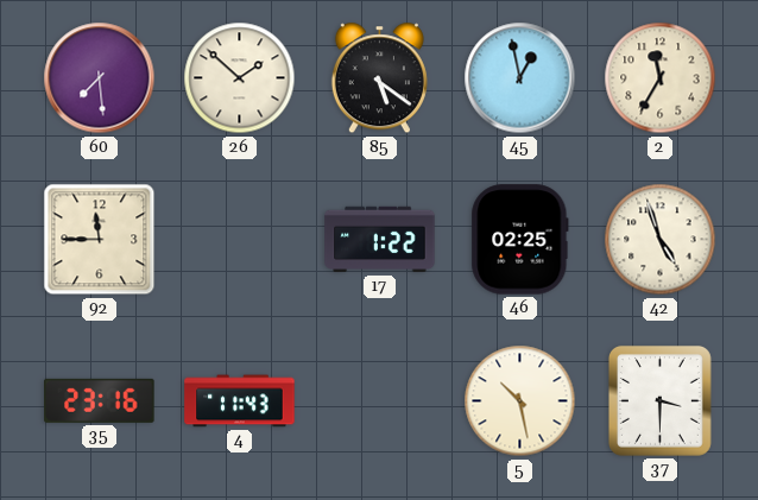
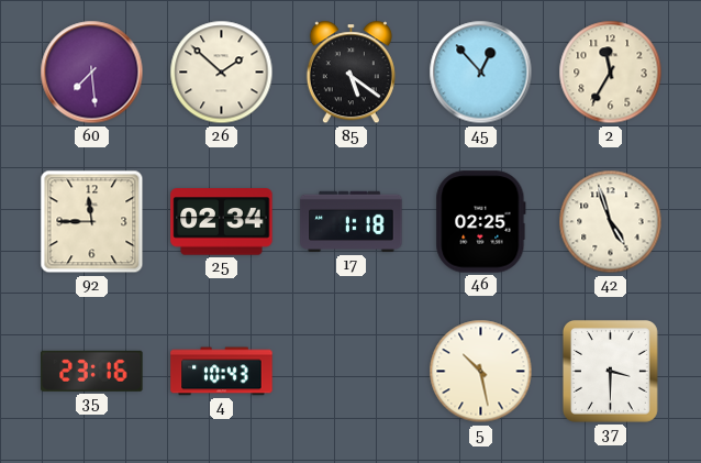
45: 12:58 -> 12:53 (481, 73)
25: none -> 02:34 (222, 222)
17: 1:22 -> 1:18 (352, 222)
4: 11:43 -> 10:43 (222, 372)
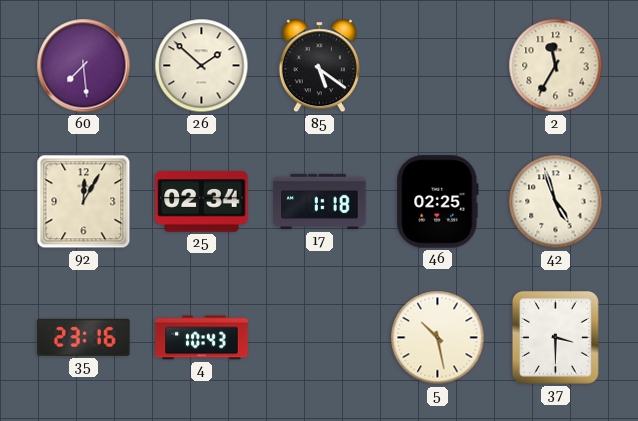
45: 12:53 -> none (481, 73)
92: 11:45 -> 12:05 (84, 202)
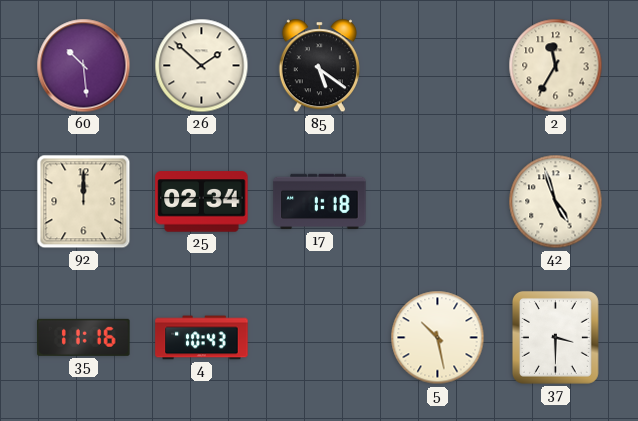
60: 7:29 -> 10:29 (84, 66)
92: 12:05 -> 12:00 (84, 202)
46: 02:25 -> none (438, 202)
35: 23:16 -> 11:16 (84, 337)
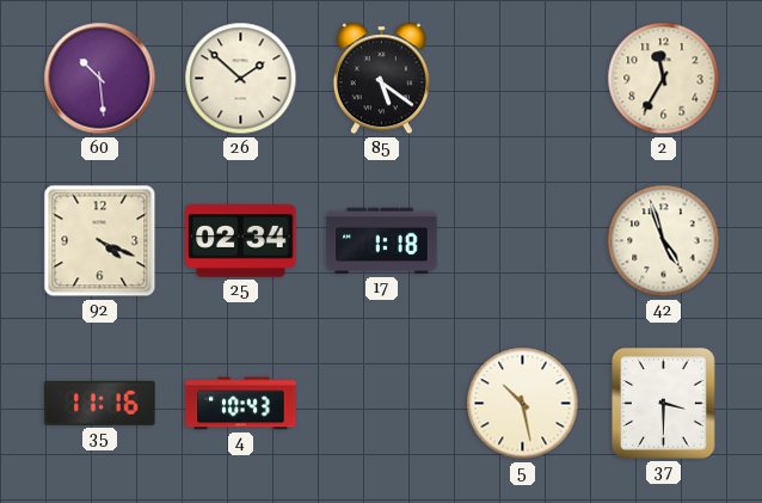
92: 12:00 -> 4:19 (100, 241)
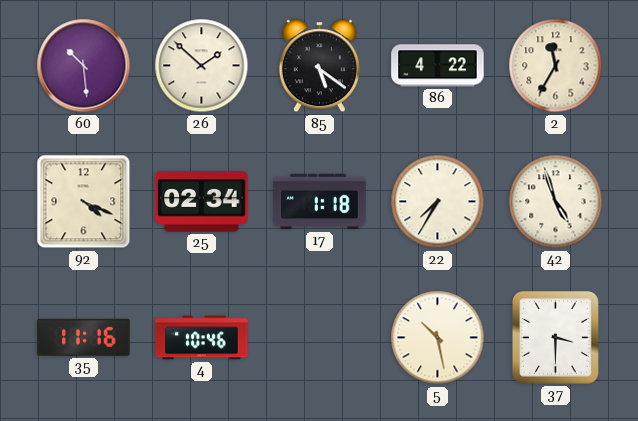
86: none -> 4:22 (438, 66)
22: none -> 7:35 (438, 202)
4: 10:43 -> 10:46 (202, 338)
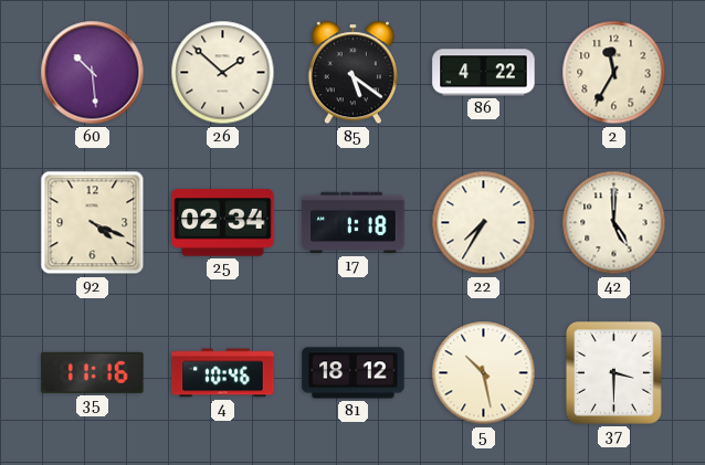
42: 4:57 -> 5:00 (614, 223)
81: none -> 18:12 (354, 373)
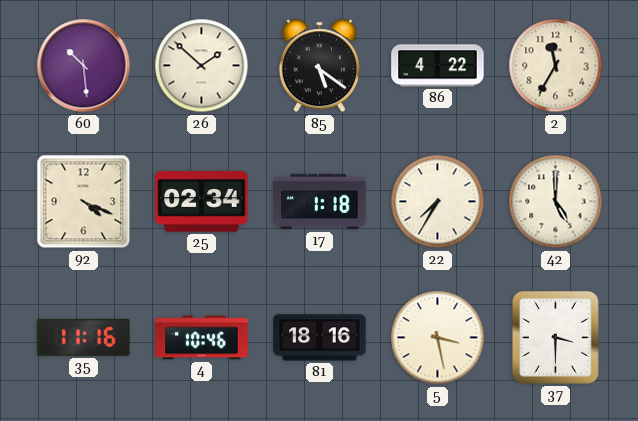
81: 18:12 -> 18:16 (320, 338)
5: 10:28 -> 3:28 (438, 338)
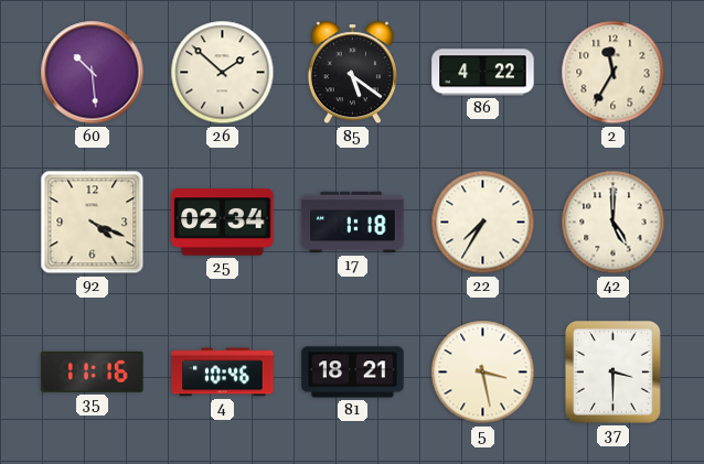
81: 18:16 -> 18:21 (353, 373)
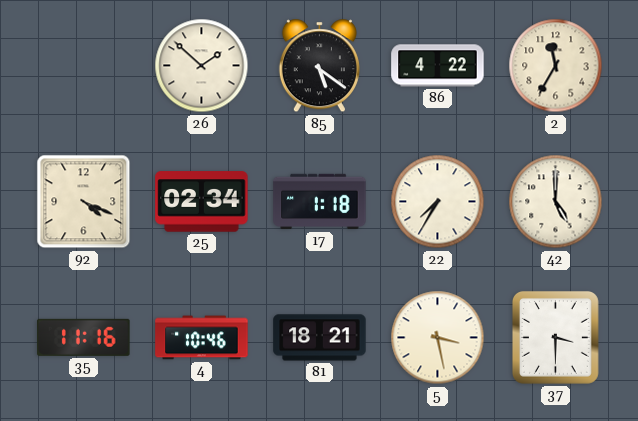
60: 10:29 -> none (93, 73)
